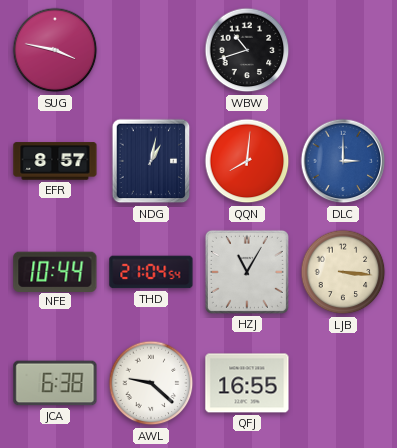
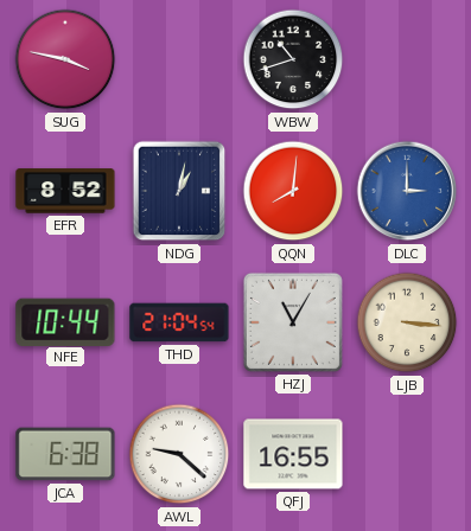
EFR: 8:57 -> 8:52 (65, 191)
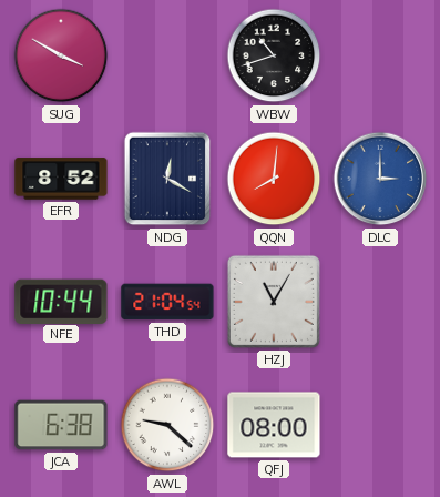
SUG: 3:47 -> 3:50 (61, 55)
NDG: 1:02 -> 12:20 (167, 179)
LJB: 3:16 -> none (407, 322)
QFJ: 16:55 -> 08:00 (274, 425)
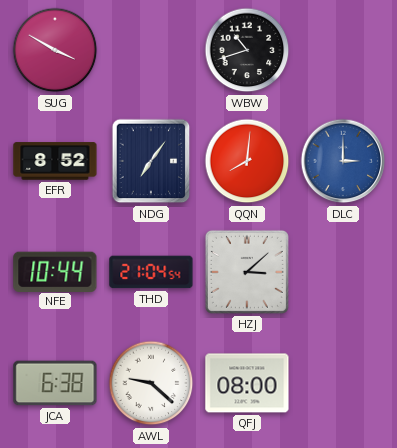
NDG: 12:20 -> 7:06 (151, 161)
HZJ: 11:05 -> 3:08 (247, 272)
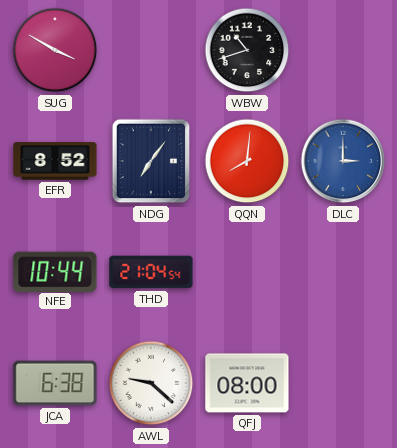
HZJ: 3:08 -> none (247, 272)
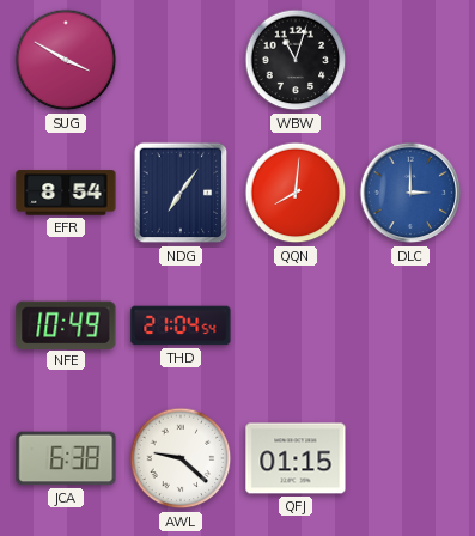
WBW: 10:42 -> 11:03 (296, 60)
EFR: 8:52 -> 8:54 (66, 193)
NFE: 10:44 -> 10:49 (66, 324)
QFJ: 08:00 -> 01:15 (296, 458)
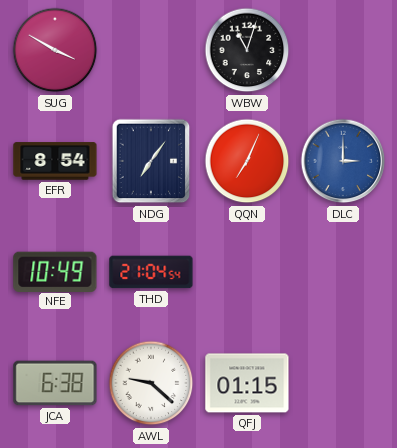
QQN: 8:01 -> 7:04 (247, 161)
